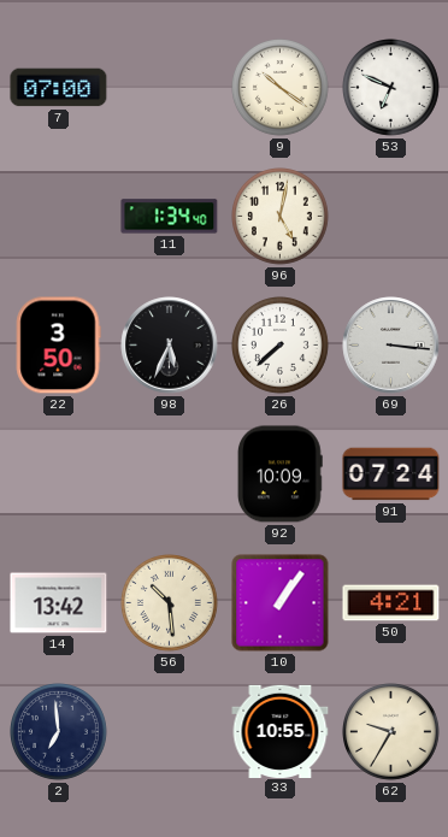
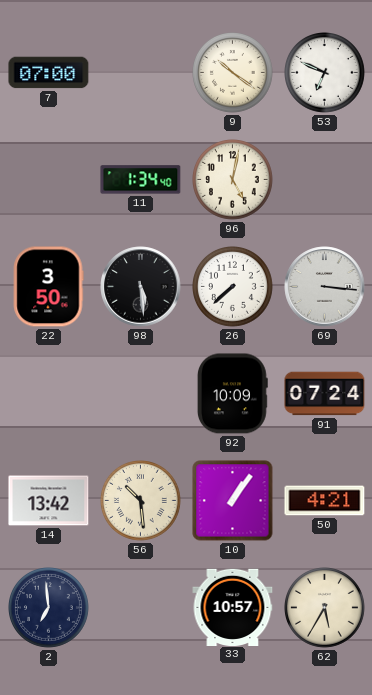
98: 5:34 -> 5:29 (141, 287)
33: 10:55 -> 10:57 (233, 607)
62: 9:35 -> 5:35 (325, 608)
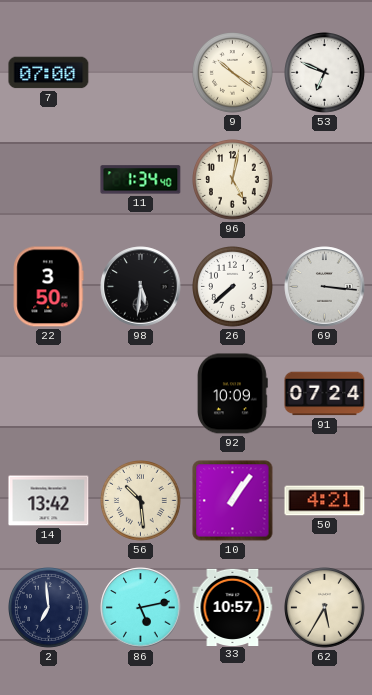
98: 5:29 -> 5:31 (141, 287)
86: none -> 5:13 (141, 608)
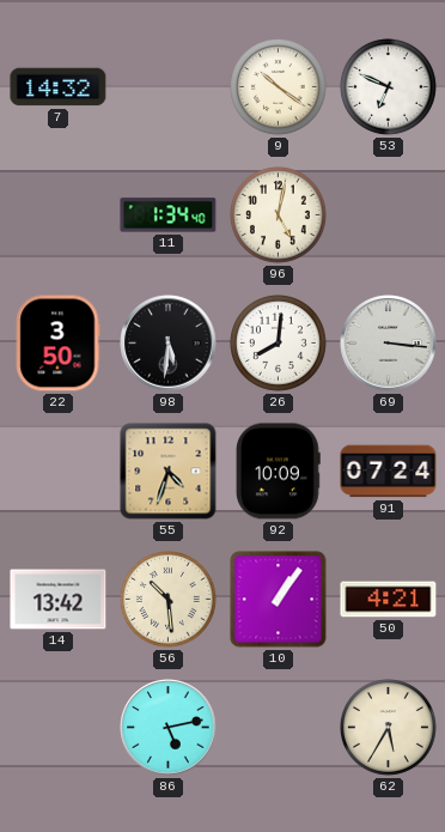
7: 07:00 -> 14:32 (59, 87)
26: 7:38 -> 8:01 (279, 344)
55: none -> 4:33 (169, 472)
2: 6:59 -> none (49, 608)
33: 10:57 -> none (233, 607)
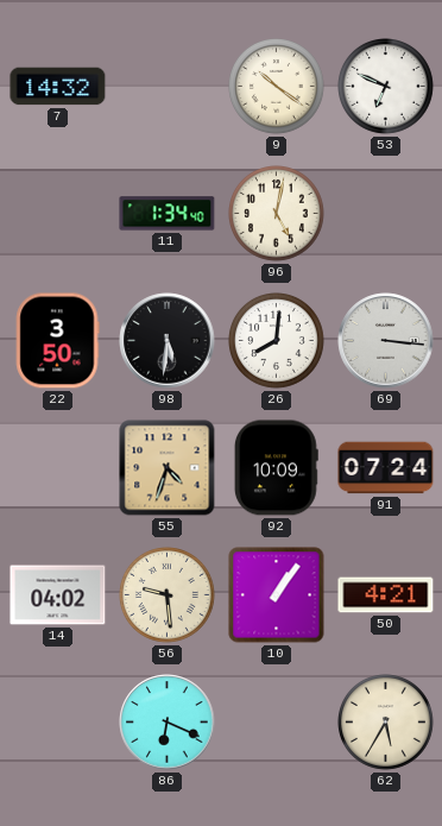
14: 13:42 -> 04:02 (58, 595)
56: 10:29 -> 9:29 (168, 595)
86: 5:13 -> 6:19 (168, 723)
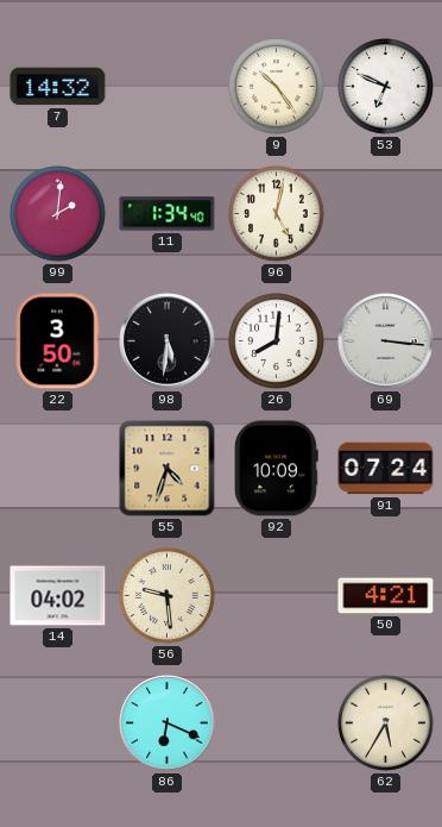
9: 10:21 -> 10:24 (277, 87)
99: none -> 2:01 (58, 214)
10: 1:06 -> none (277, 595)
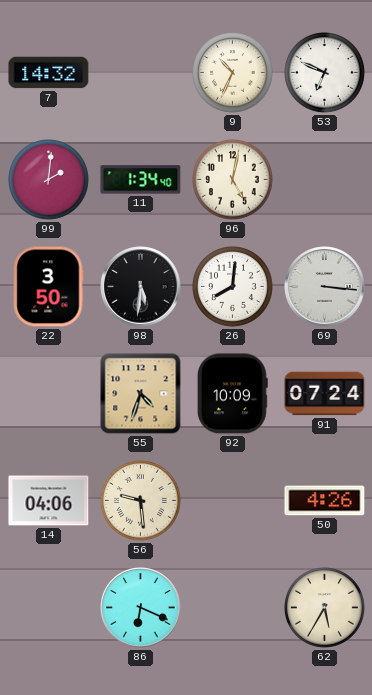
9: 10:24 -> 10:34 (233, 73)
14: 04:02 -> 04:06 (49, 501)
50: 4:21 -> 4:26 (325, 501)
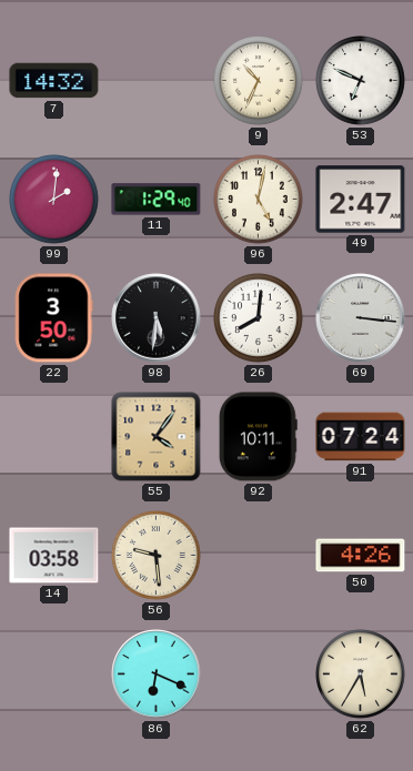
11: 1:34 -> 1:29 (157, 200)
49: none -> 2:47 (361, 200)
55: 4:33 -> 4:06 (157, 437)
92: 10:09 -> 10:11 (258, 437)
14: 04:06 -> 03:58 (54, 556)
